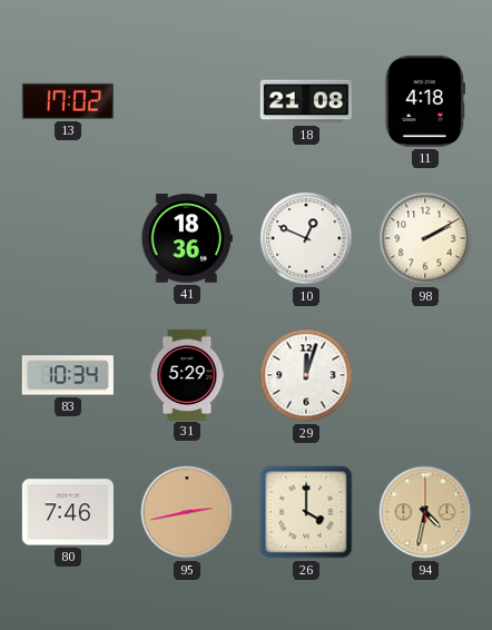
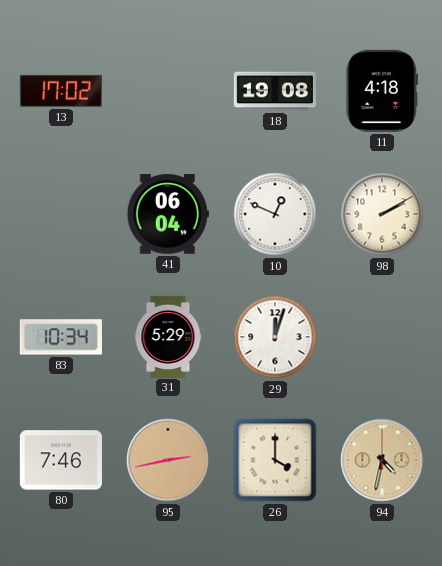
18: 21:08 -> 19:08 (275, 91)
41: 18:36 -> 06:04 (168, 214)
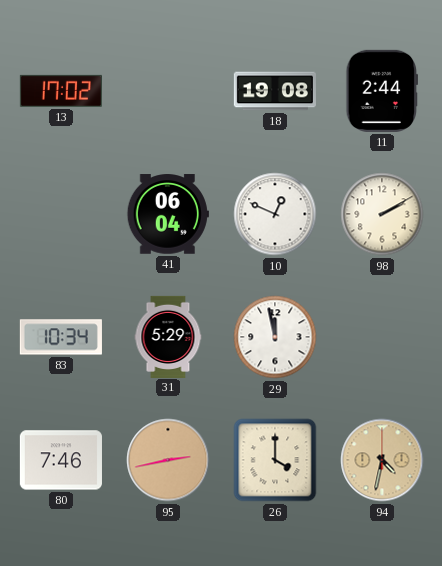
11: 4:18 -> 2:44 (382, 91)
29: 12:03 -> 11:58 (275, 337)
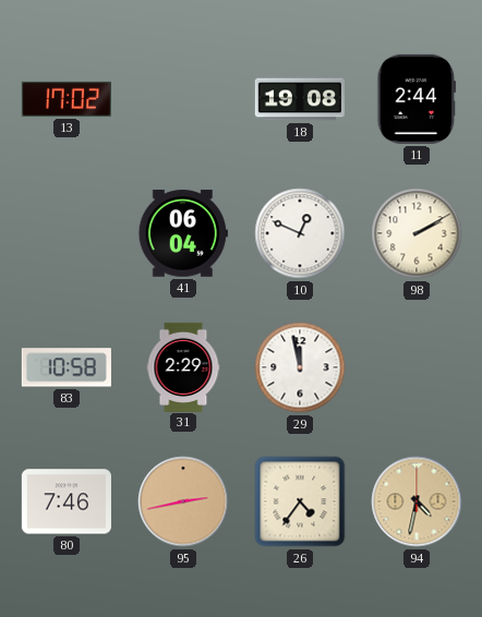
83: 10:34 -> 10:58 (67, 367)
31: 5:29 -> 2:29 (183, 366)
26: 4:00 -> 4:36 (300, 501)
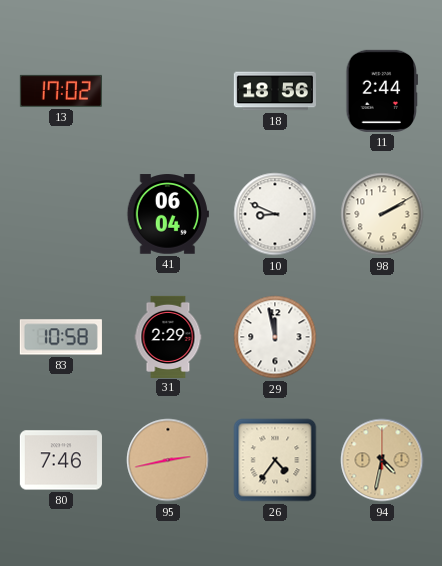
18: 19:08 -> 18:56 (275, 91)
10: 12:49 -> 8:49 (275, 214)
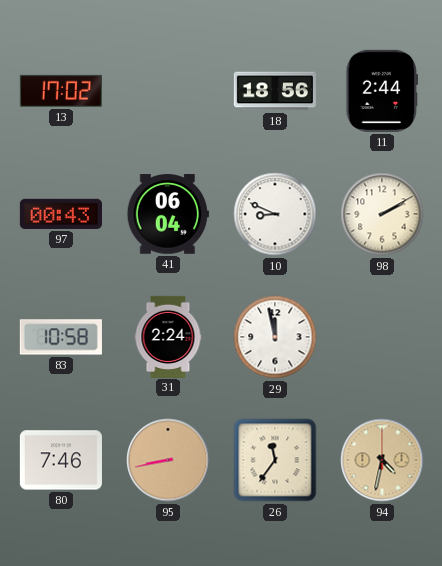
97: none -> 00:43 (61, 214)
31: 2:29 -> 2:24 (168, 336)
95: 2:43 -> 8:43 (168, 460)
26: 4:36 -> 11:36 (275, 460)
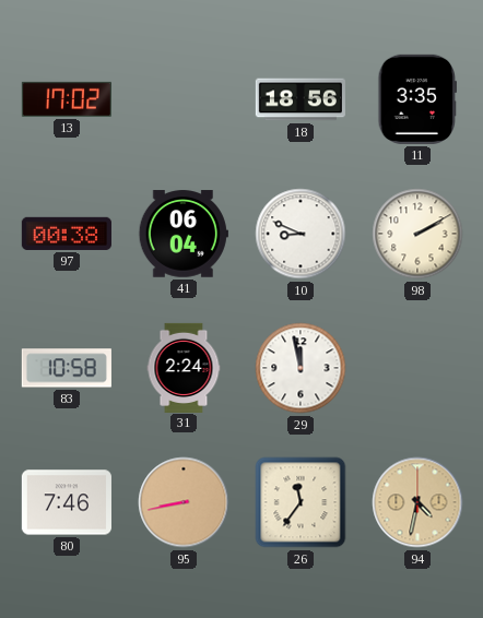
11: 2:44 -> 3:35 (417, 99)
97: 00:43 -> 00:38 (67, 234)
